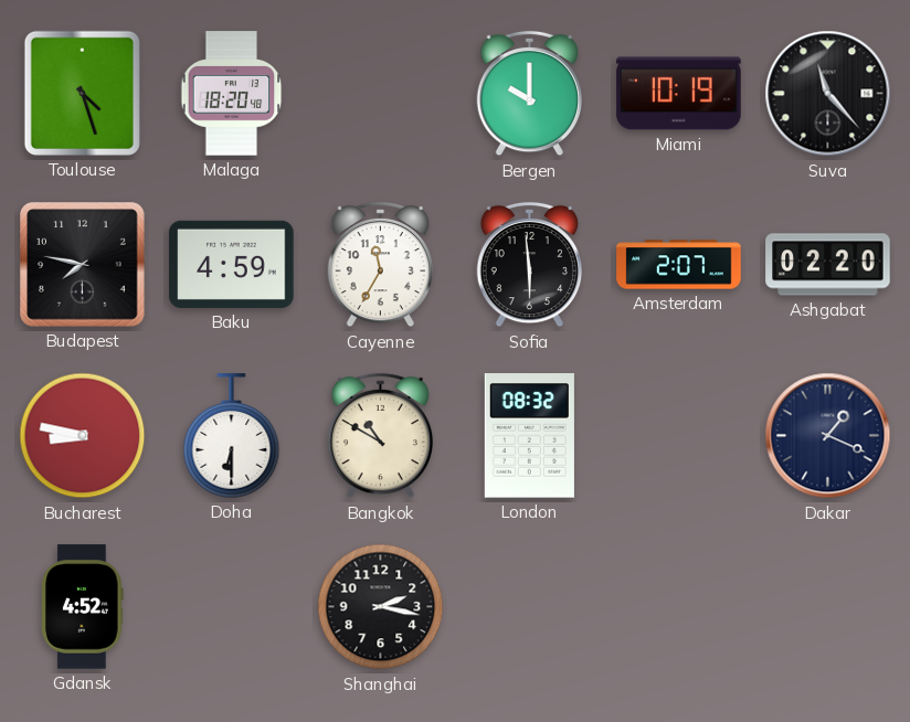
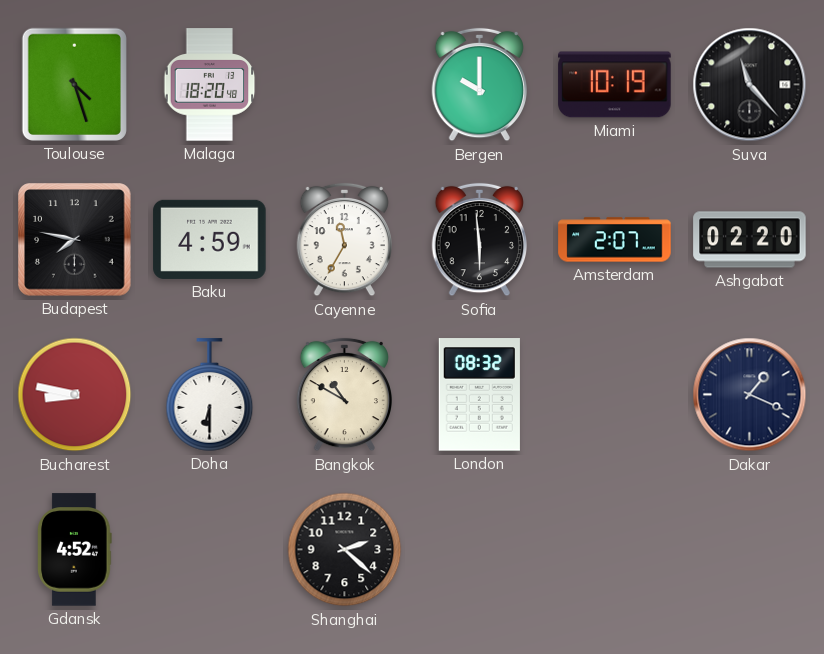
Shanghai: 2:17 -> 2:22 (345, 550)
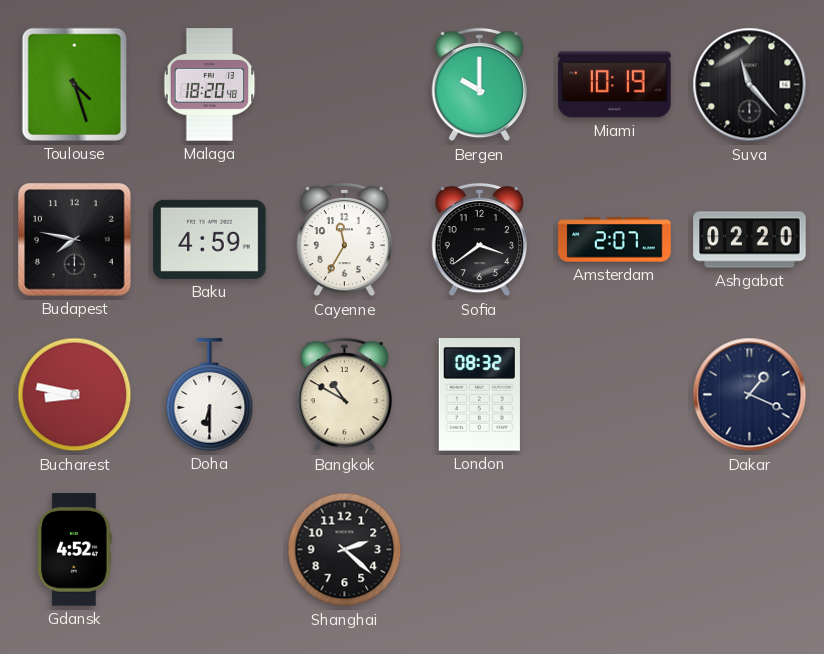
Sofia: 5:59 -> 3:39 (479, 240)
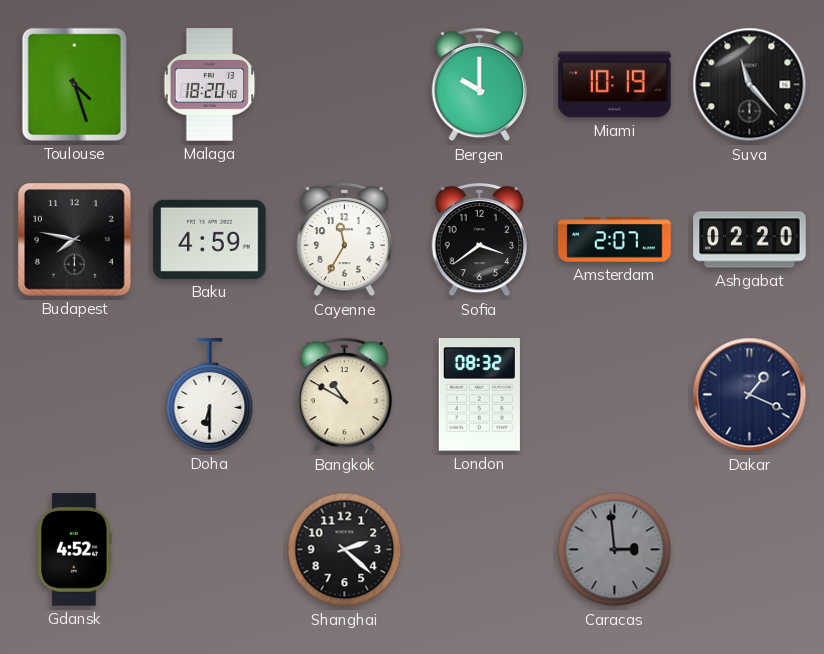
Bucharest: 8:47 -> none (75, 395)
Caracas: none -> 2:59 (615, 550)
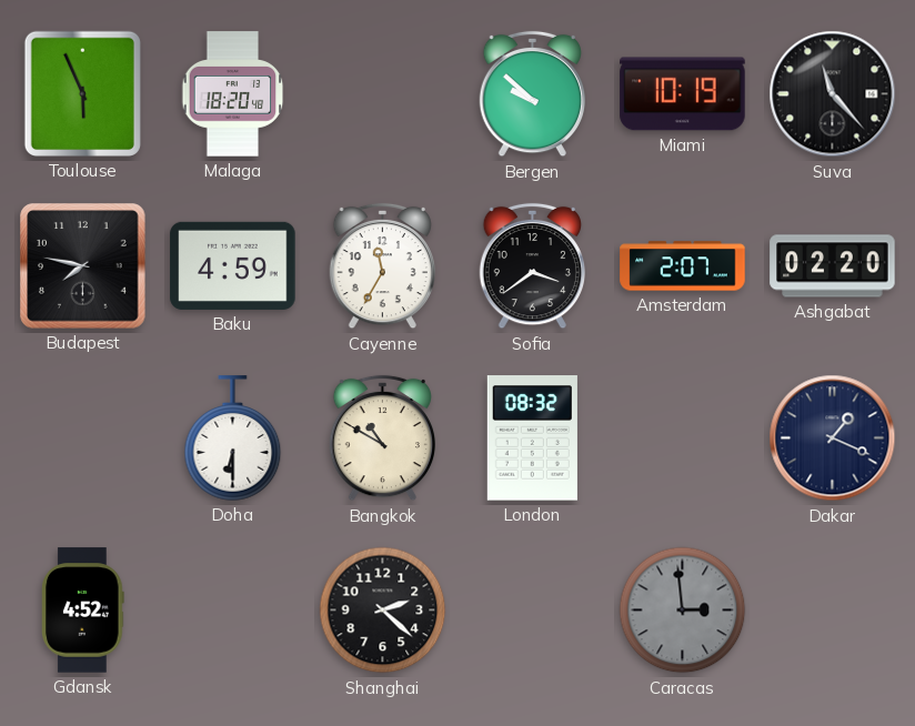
Toulouse: 4:27 -> 5:56 (82, 93)
Bergen: 10:00 -> 9:52 (532, 94)
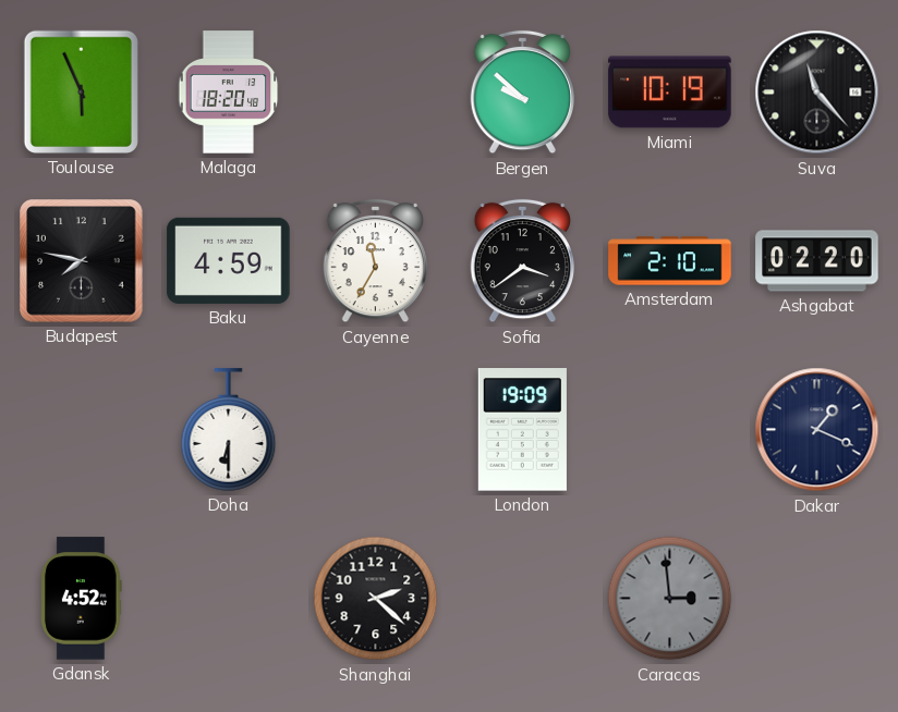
Amsterdam: 2:07 -> 2:10 (670, 261)
Bangkok: 10:50 -> none (382, 438)
London: 08:32 -> 19:09 (522, 430)
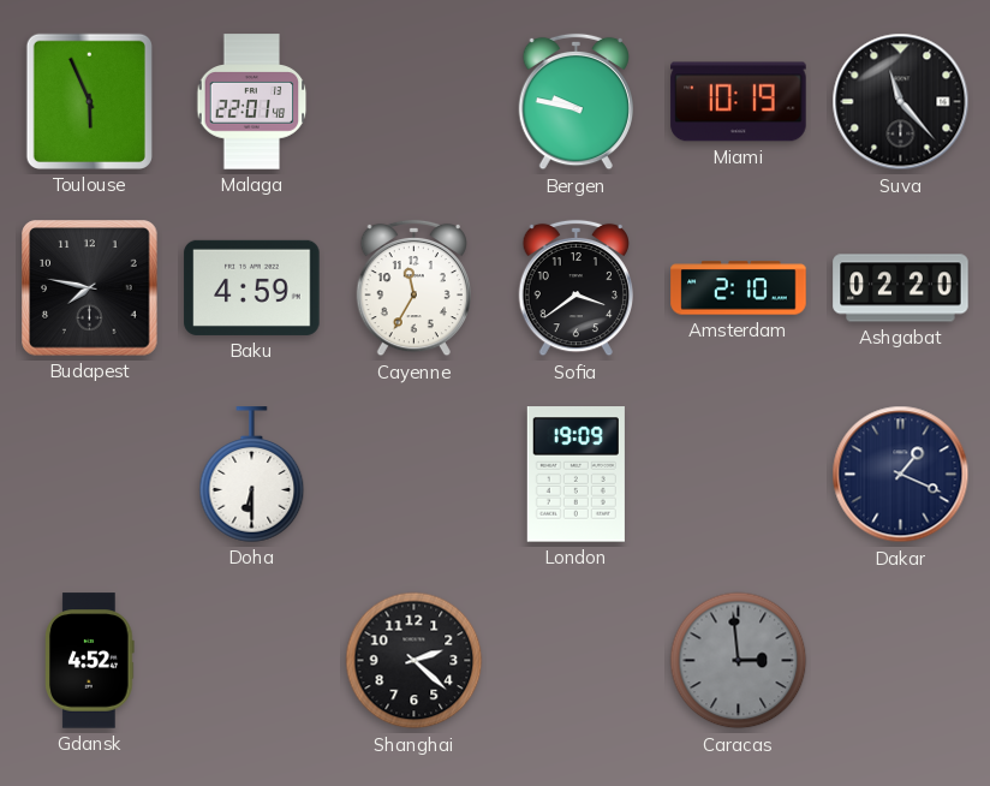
Malaga: 18:20 -> 22:01 (252, 102)
Bergen: 9:52 -> 9:47 (575, 102)
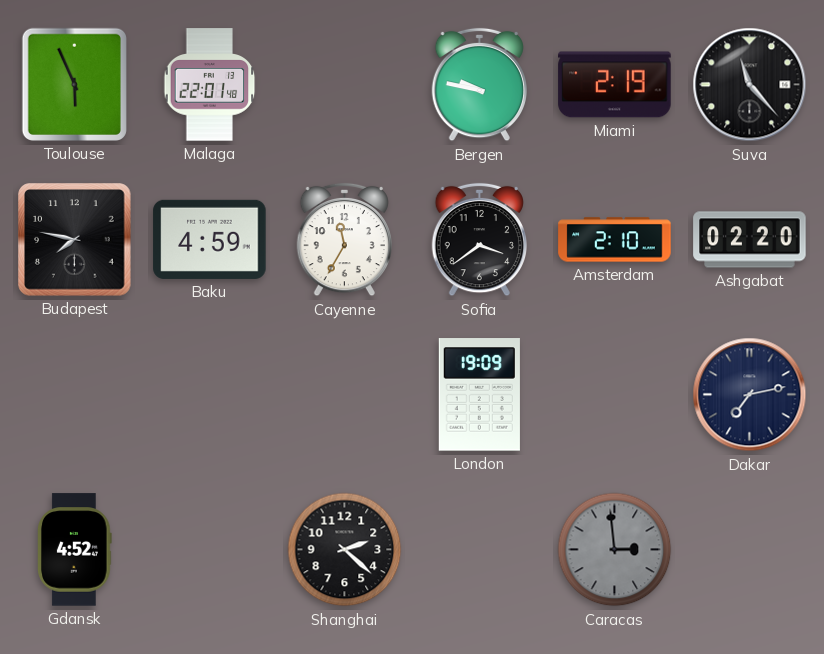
Miami: 10:19 -> 2:19 (615, 85)
Doha: 6:30 -> none (252, 475)
Dakar: 1:19 -> 7:13 (750, 395)
